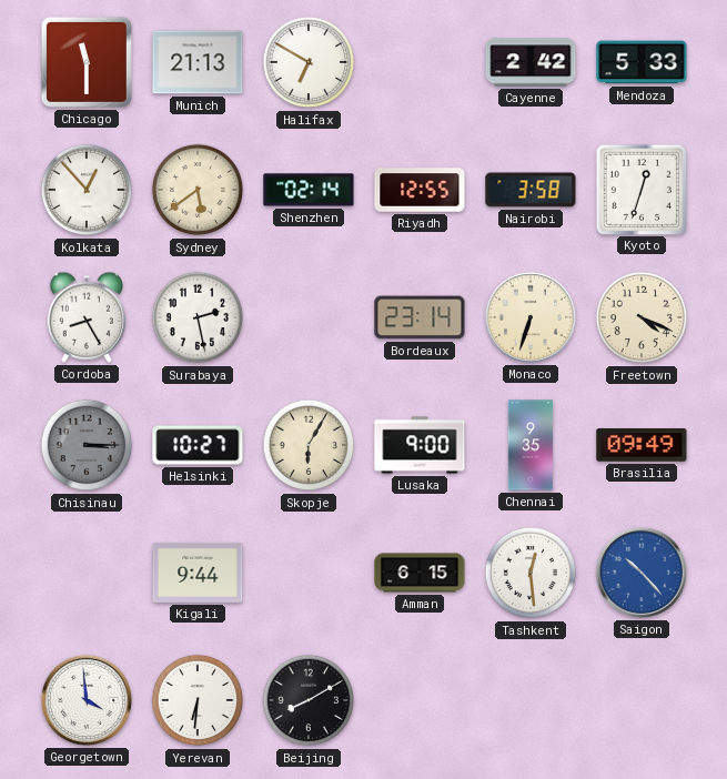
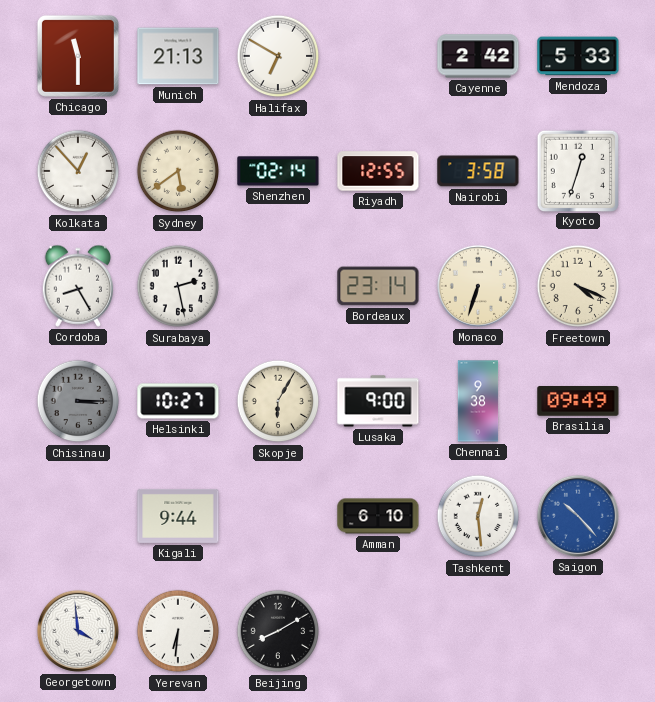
Chennai: 9:35 -> 9:38 (478, 401)
Amman: 6:15 -> 6:10 (378, 516)
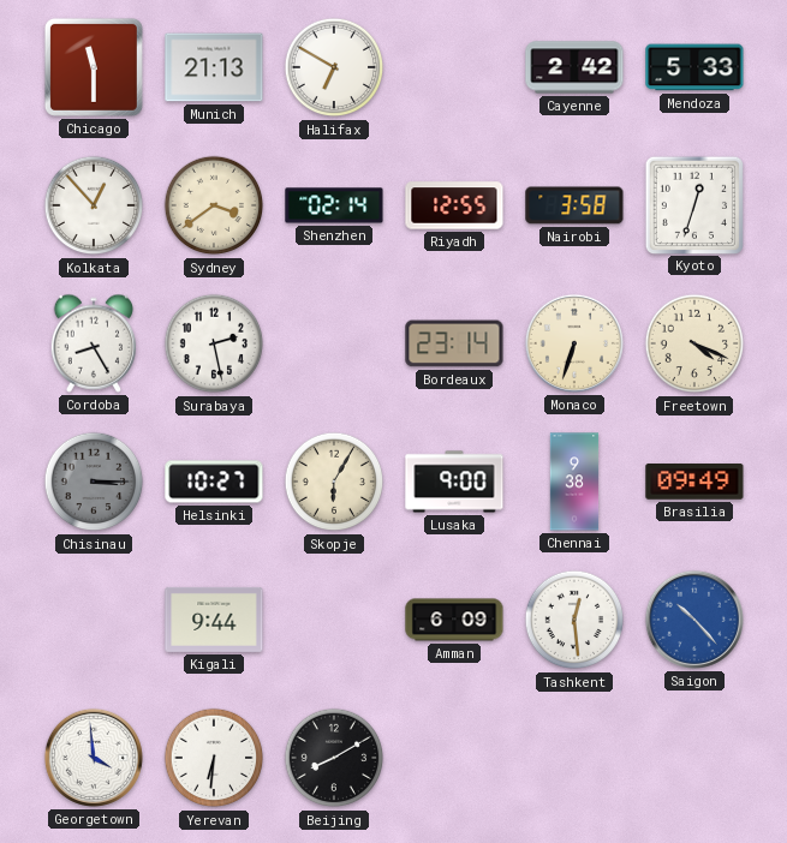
Sydney: 5:39 -> 3:39 (214, 205)
Amman: 6:10 -> 6:09 (454, 620)
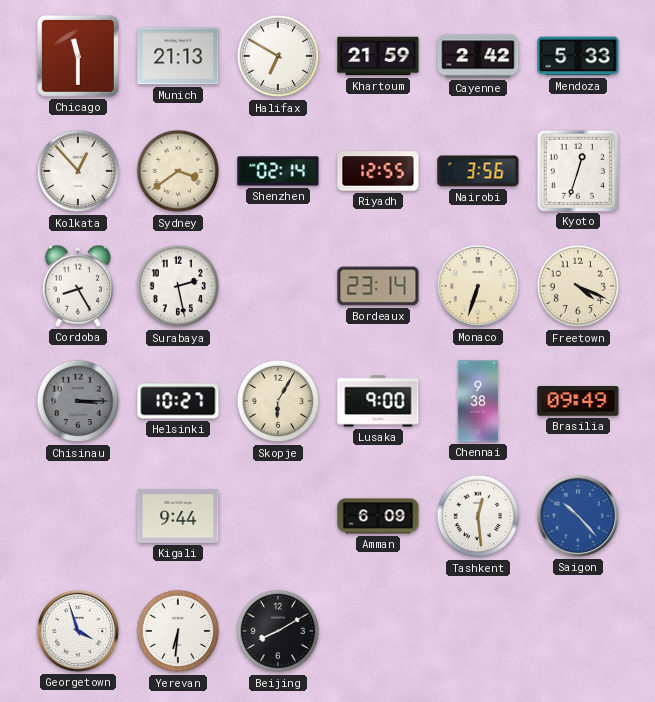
Khartoum: none -> 21:59 (378, 56)
Nairobi: 3:58 -> 3:56 (478, 171)
Georgetown: 3:59 -> 3:57 (78, 631)
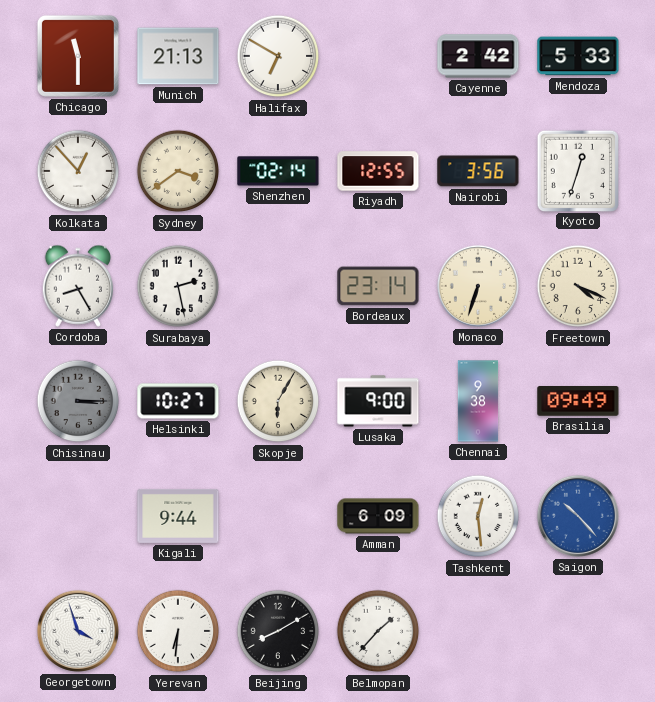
Khartoum: 21:59 -> none (378, 56)
Belmopan: none -> 1:37 (378, 631)
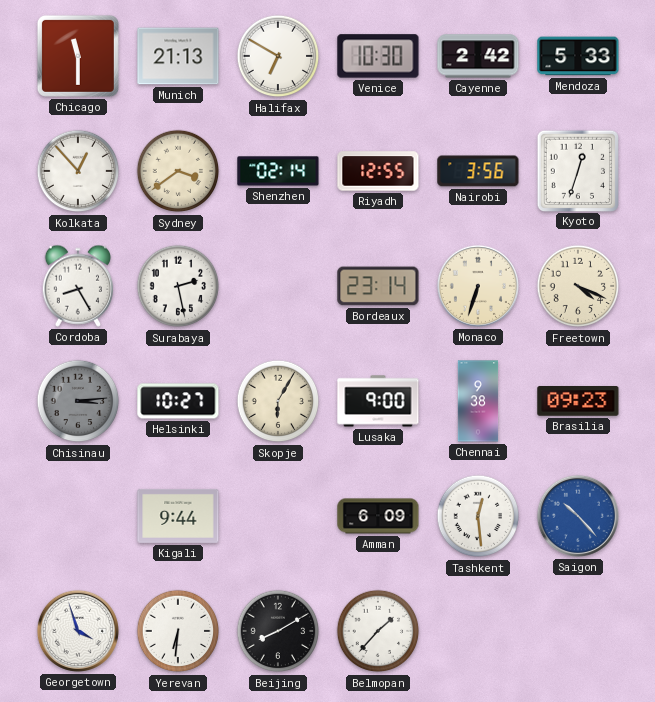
Venice: none -> 10:30 (378, 56)
Chisinau: 3:15 -> 3:14 (78, 401)
Brasilia: 09:49 -> 09:23 (578, 401)
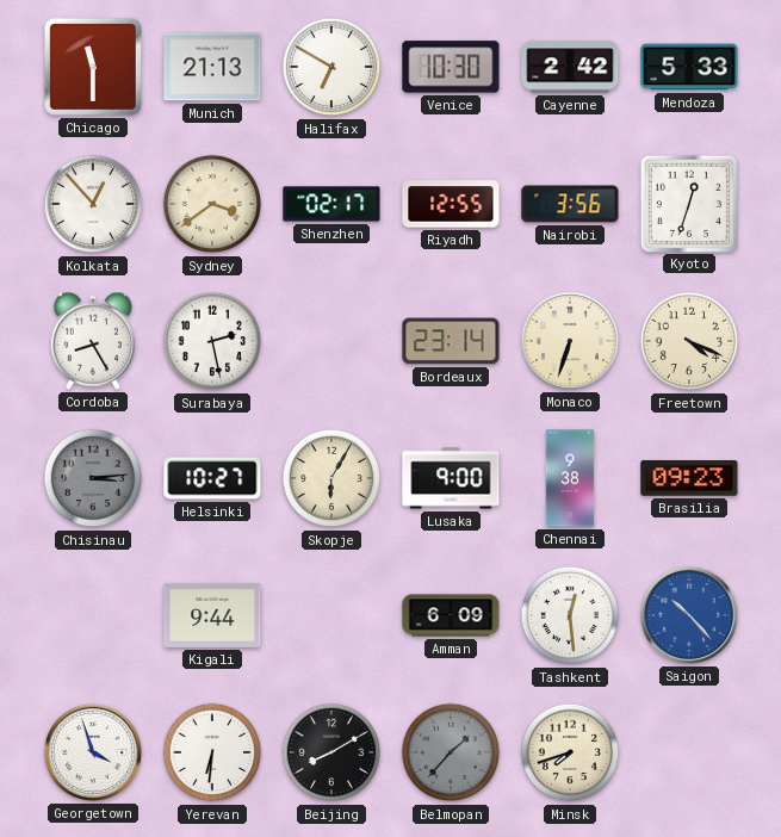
Shenzhen: 02:14 -> 02:17 (331, 204)
Belmopan dial: white -> grey (451, 752)
Minsk: none -> 7:42 (570, 752)
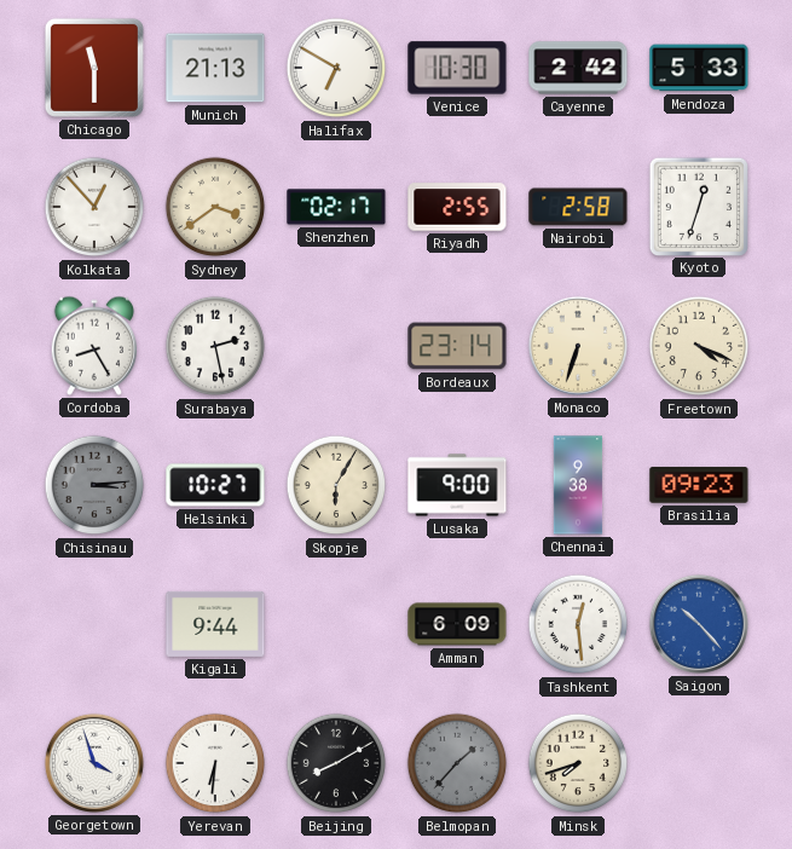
Riyadh: 12:55 -> 2:55 (457, 207)
Nairobi: 3:56 -> 2:58 (578, 207)
